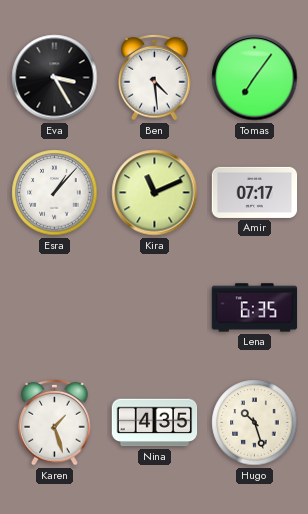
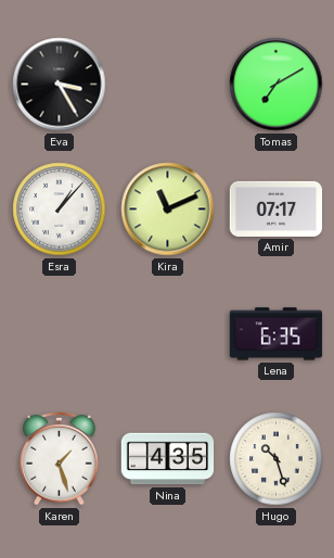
Ben: 4:29 -> none (155, 77)
Tomas: 7:06 -> 7:10 (277, 85)
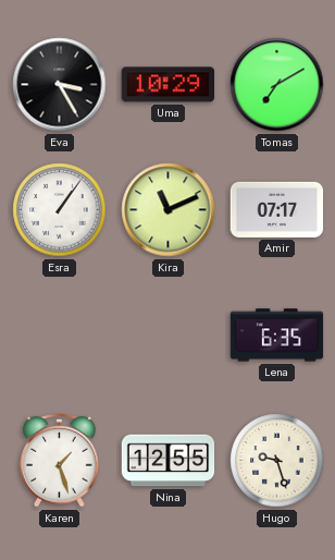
Uma: none -> 10:29 (167, 85)
Esra: 1:07 -> 1:06 (60, 210)
Nina: 4:35 -> 12:55 (169, 461)
Hugo: 10:27 -> 9:27 (277, 461)
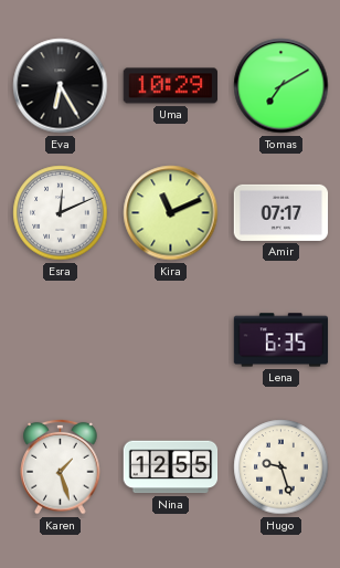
Eva: 3:25 -> 6:25 (61, 86)
Esra: 1:06 -> 12:11 (61, 213)
